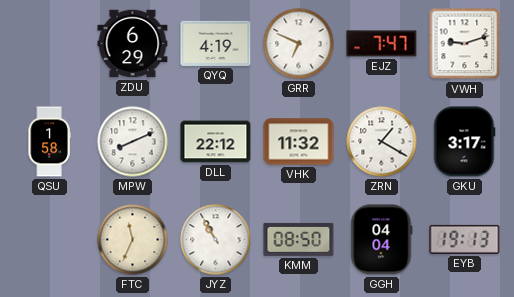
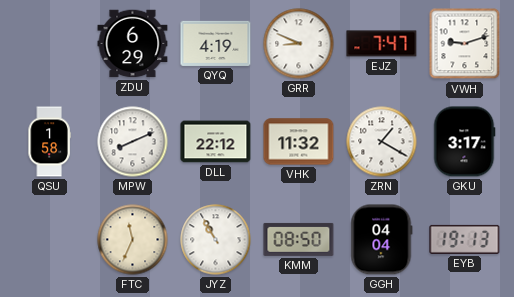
GRR: 6:49 -> 8:49 (299, 44)
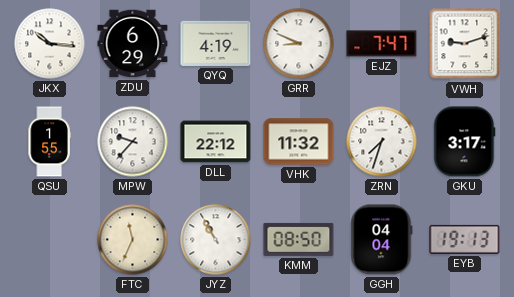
JKX: none -> 10:16 (50, 44)
QSU: 1:58 -> 1:55 (49, 142)
MPW: 8:11 -> 9:37 (133, 142)
ZRN: 1:20 -> 7:33 (382, 142)
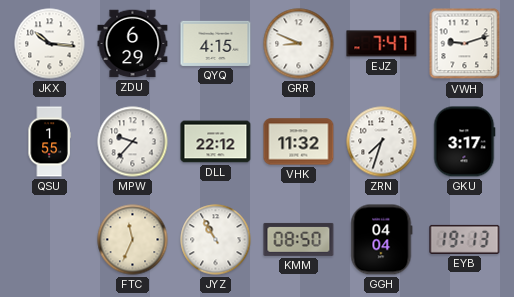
QYQ: 4:19 -> 4:15 (216, 43)
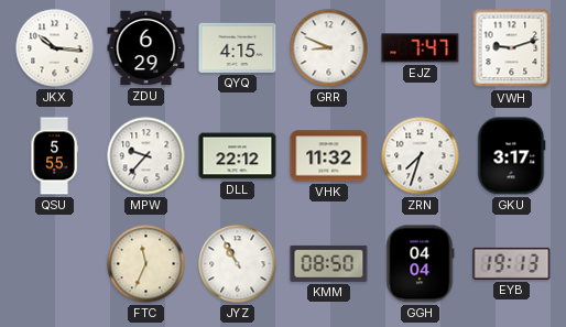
QSU: 1:55 -> 5:55 (54, 156)
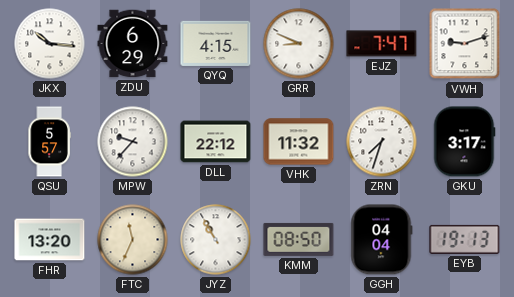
QSU: 5:55 -> 5:57 (49, 142)
FHR: none -> 13:20 (50, 240)
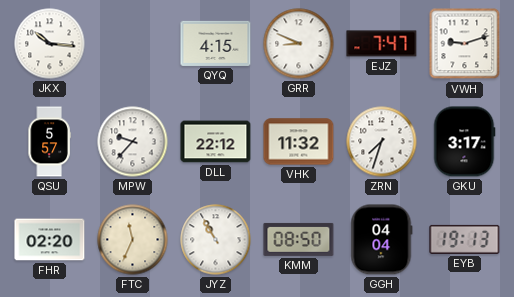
ZDU: 6:29 -> none (133, 44)
FHR: 13:20 -> 02:20 (50, 240)
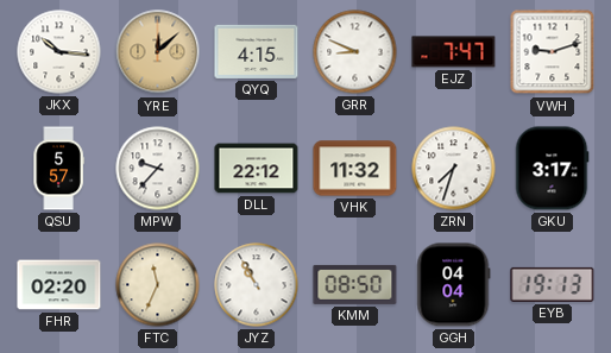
YRE: none -> 12:08 (158, 52)
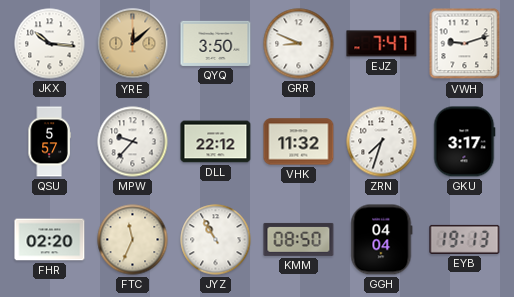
QYQ: 4:15 -> 3:50 (216, 43)
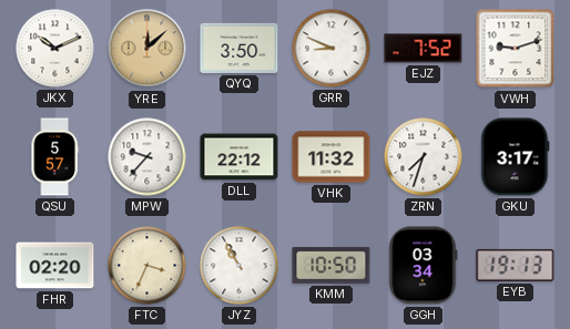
JKX: 10:16 -> 10:11 (55, 49)
EJZ: 7:47 -> 7:52 (424, 49)
FTC: 11:34 -> 3:34 (147, 266)
KMM: 08:50 -> 10:50 (332, 265)
GGH: 04:04 -> 03:34 (424, 266)
